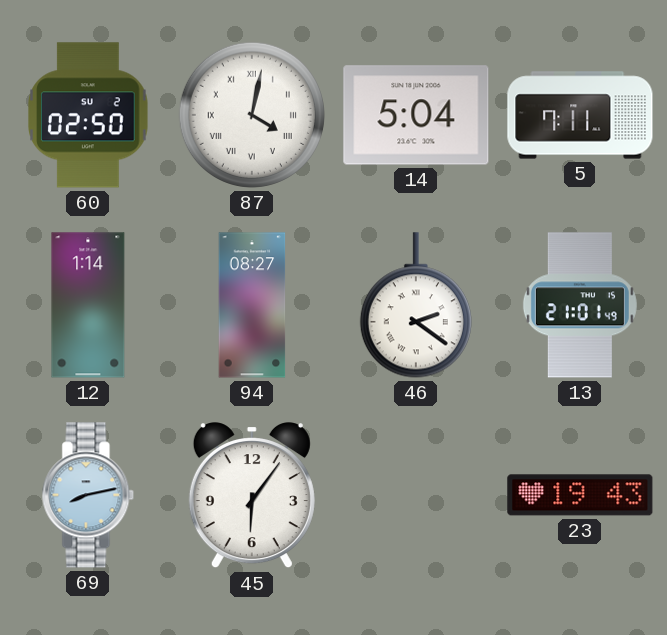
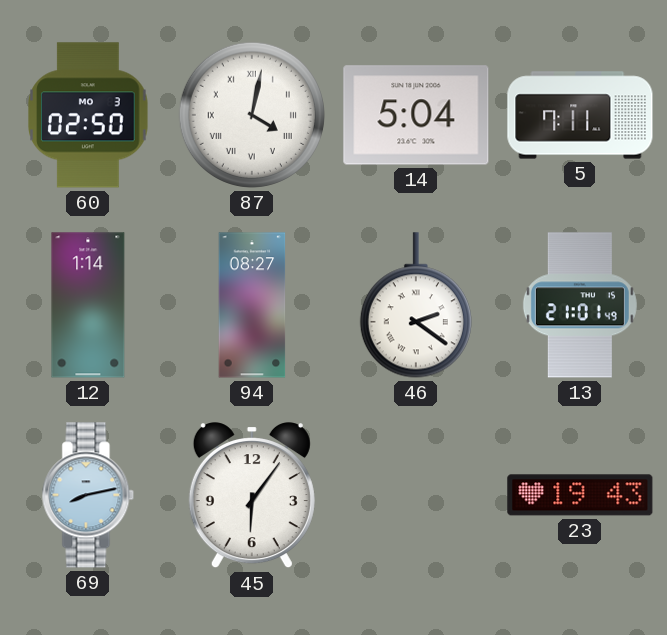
60 date: SU 2 -> MO 3 (88, 115)
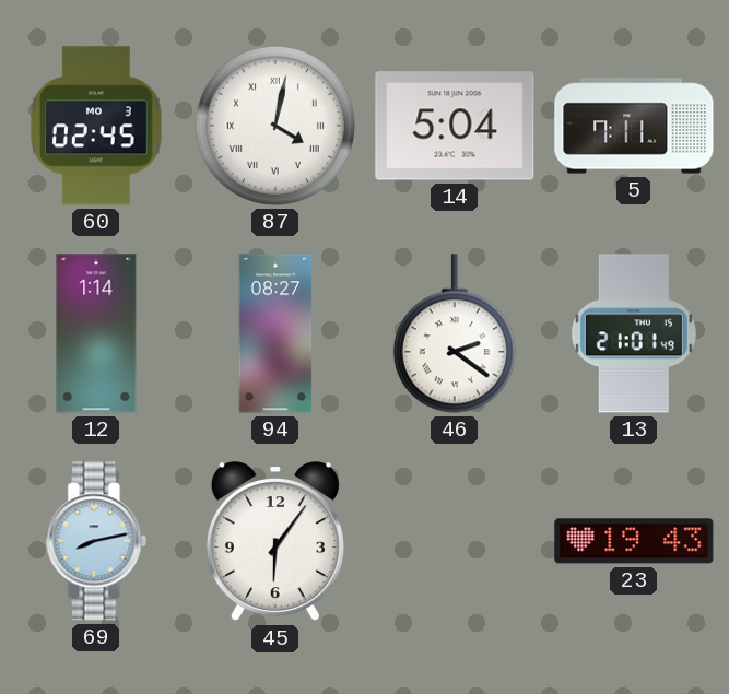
60: 02:50 -> 02:45 (96, 126)
